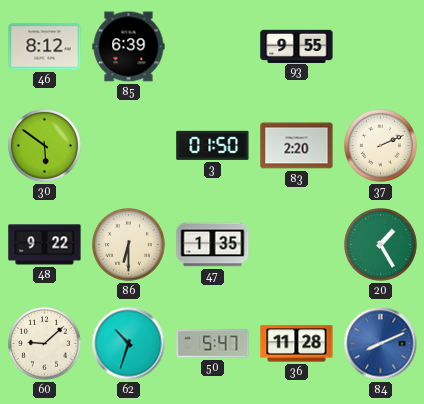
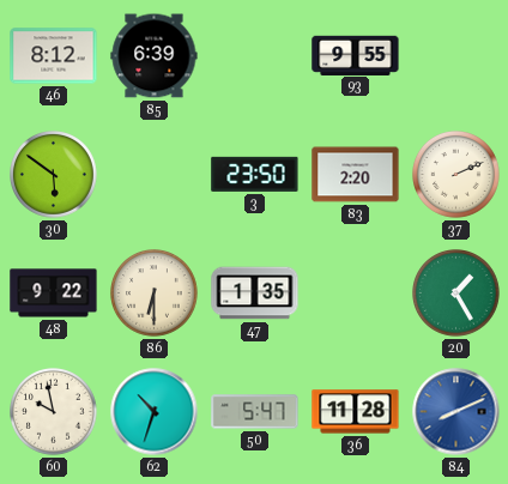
3: 01:50 -> 23:50 (255, 174)
60: 9:08 -> 9:58 (54, 412)
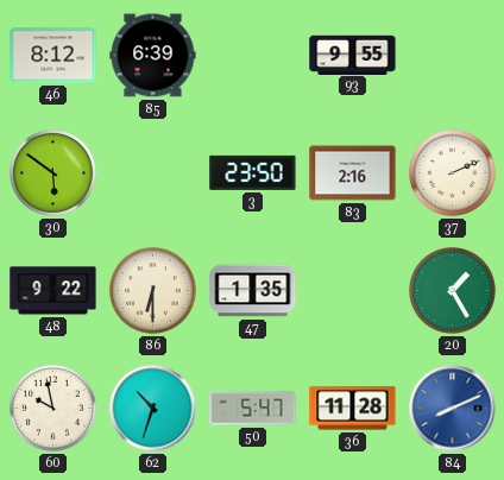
83: 2:20 -> 2:16 (353, 173)
